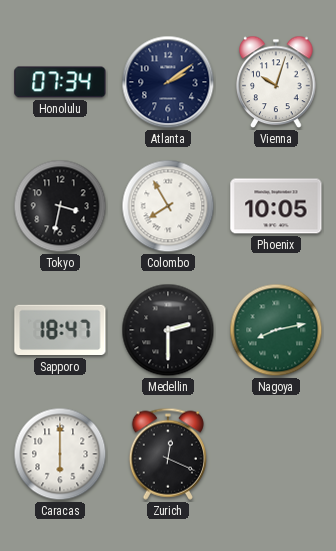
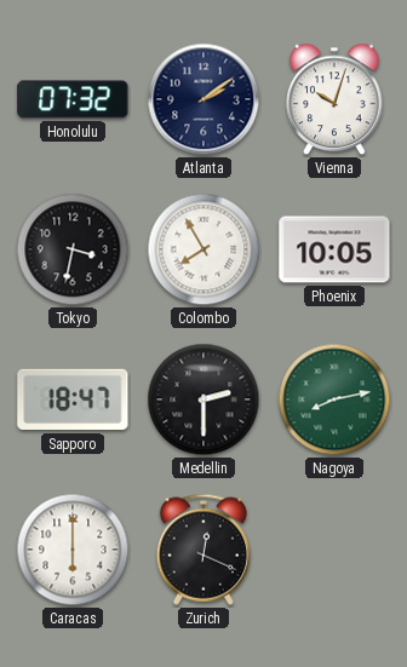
Honolulu: 07:34 -> 07:32 (73, 99)
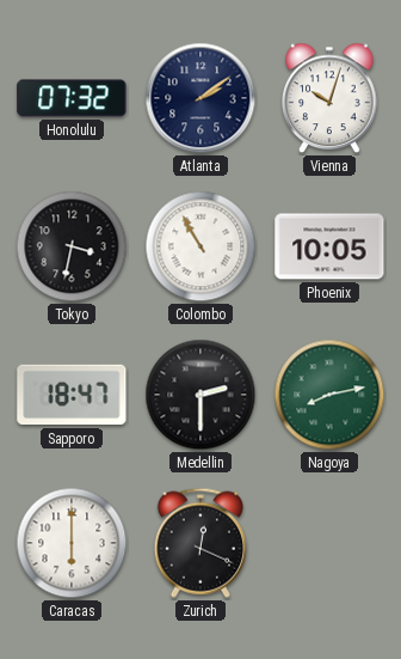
Colombo: 7:55 -> 10:55 (200, 246)
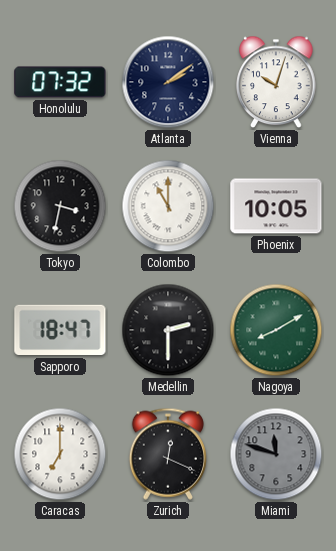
Colombo: 10:55 -> 11:00 (168, 206)
Nagoya: 8:13 -> 8:10 (276, 330)
Caracas: 6:00 -> 7:00 (60, 454)
Miami: none -> 11:48 (276, 454)
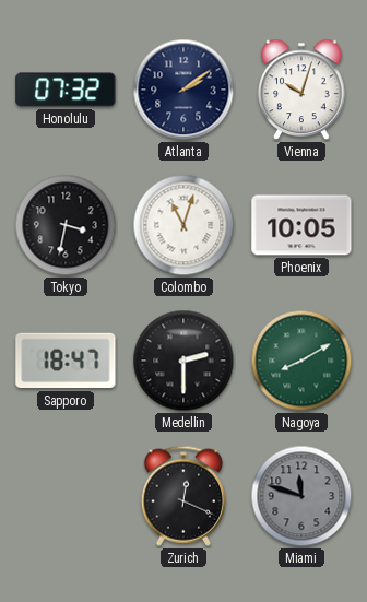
Colombo: 11:00 -> 11:03 (183, 225)
Caracas: 7:00 -> none (60, 454)
